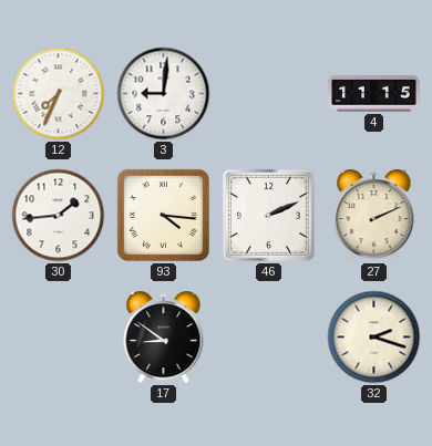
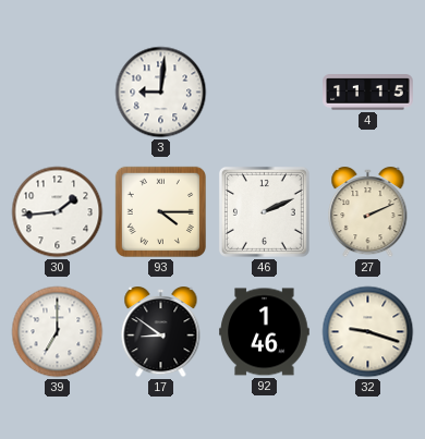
12: 7:34 -> none (59, 94)
93: 4:16 -> 4:15 (160, 211)
39: none -> 7:00 (58, 332)
92: none -> 1:46 (265, 332)
32: 2:18 -> 9:18 (368, 332)
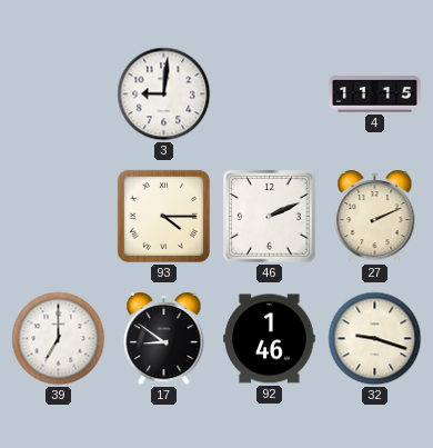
30: 1:44 -> none (58, 212)
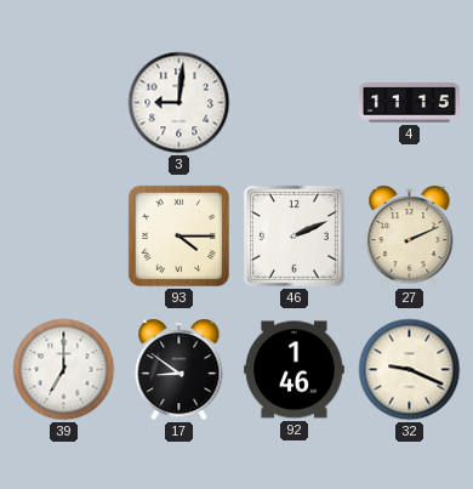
32: 9:18 -> 9:19 (410, 370)
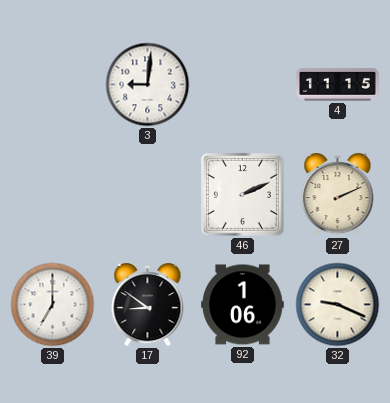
93: 4:15 -> none (178, 235)
92: 1:46 -> 1:06 (243, 305)
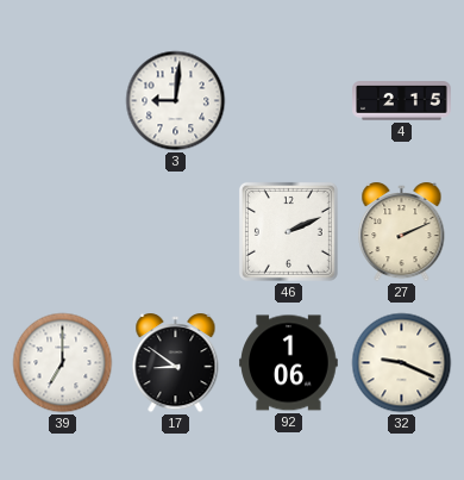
4: 11:15 -> 2:15 (402, 101)
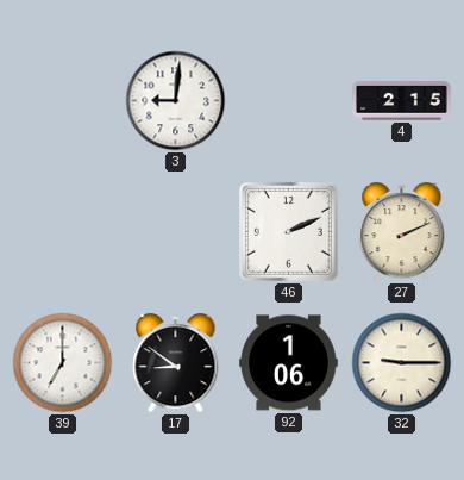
32: 9:19 -> 9:15 (402, 363)
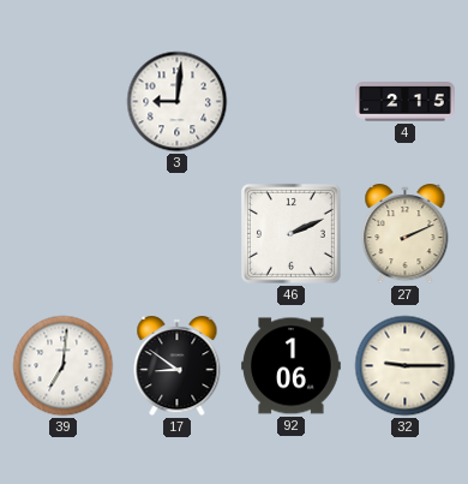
39: 7:00 -> 7:01 (64, 366)
